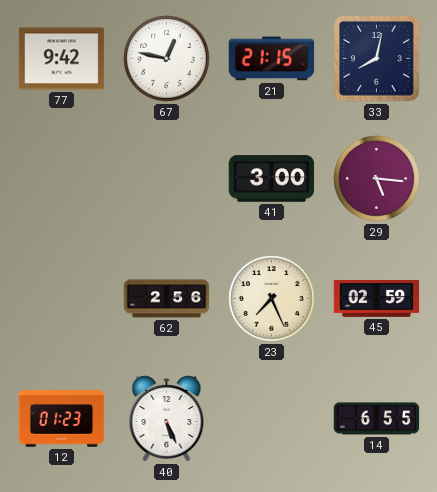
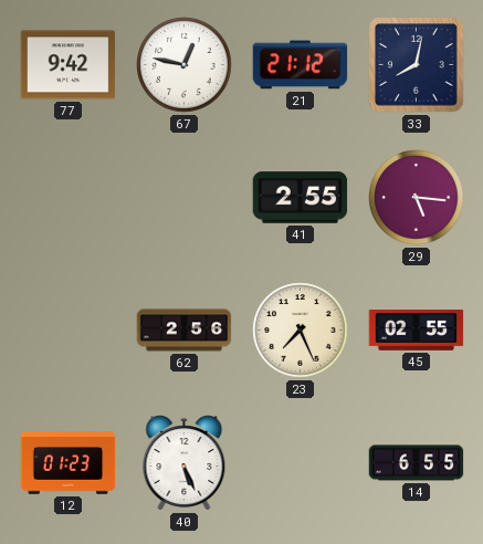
21: 21:15 -> 21:12 (301, 65)
41: 3:00 -> 2:55 (301, 198)
45: 02:59 -> 02:55 (417, 331)
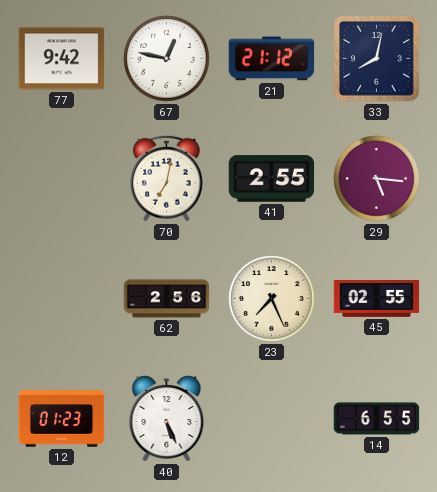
70: none -> 7:02 (167, 178)
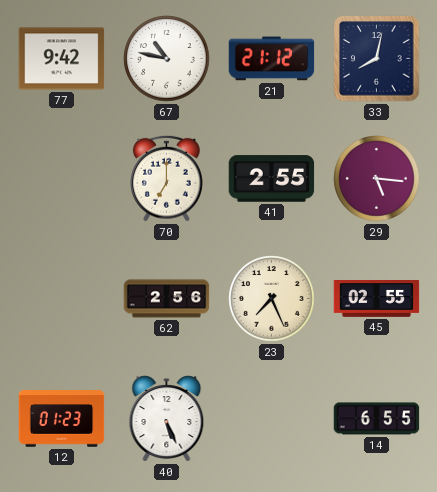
67: 12:47 -> 10:47 (167, 59)
70: 7:02 -> 7:00 (167, 178)
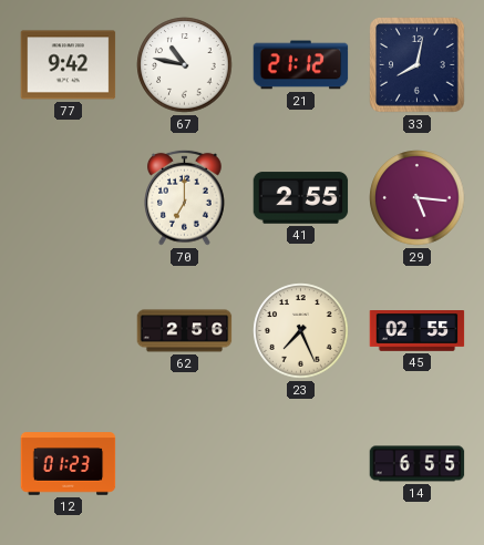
40: 5:26 -> none (167, 419)
